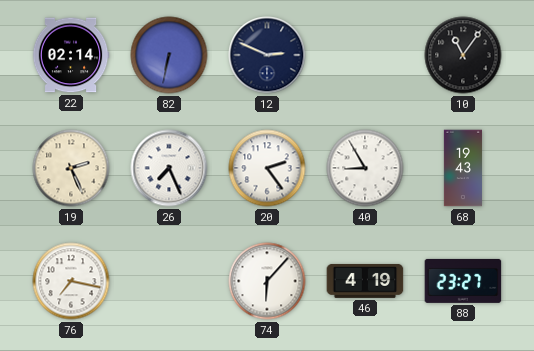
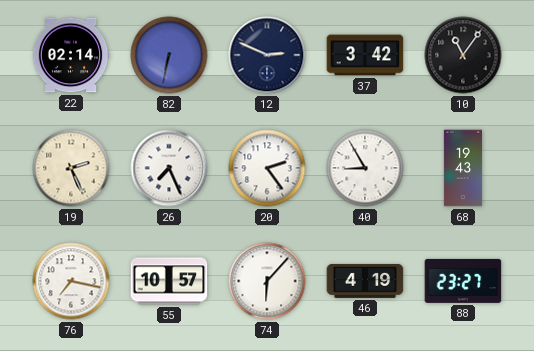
37: none -> 3:42 (365, 55)
55: none -> 10:57 (169, 281)
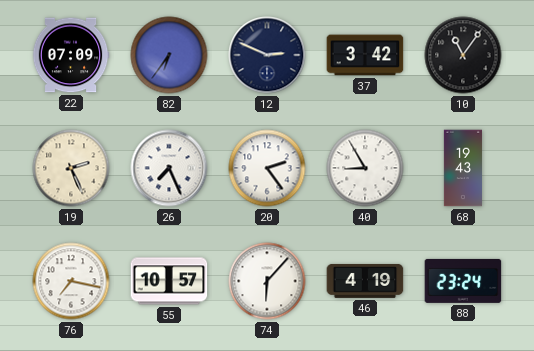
22: 02:14 -> 07:09 (71, 55)
82: 6:32 -> 6:36 (169, 55)
88: 23:27 -> 23:24 (463, 281)
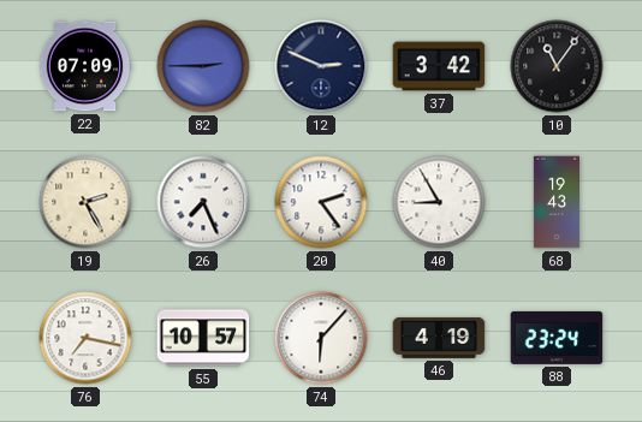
82: 6:36 -> 2:45 (203, 66)
19: 2:26 -> 2:25 (85, 202)
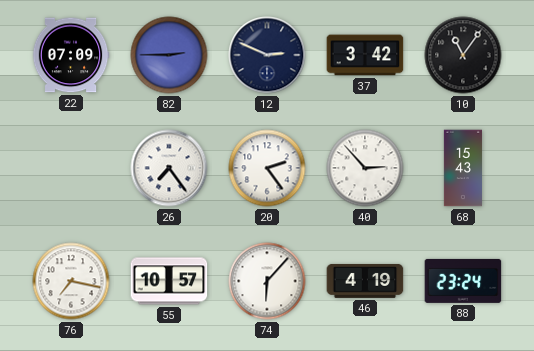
19: 2:25 -> none (85, 202)
26: 7:26 -> 7:24 (169, 168)
40: 8:55 -> 2:53 (365, 168)
68: 19:43 -> 15:43 (462, 168)
